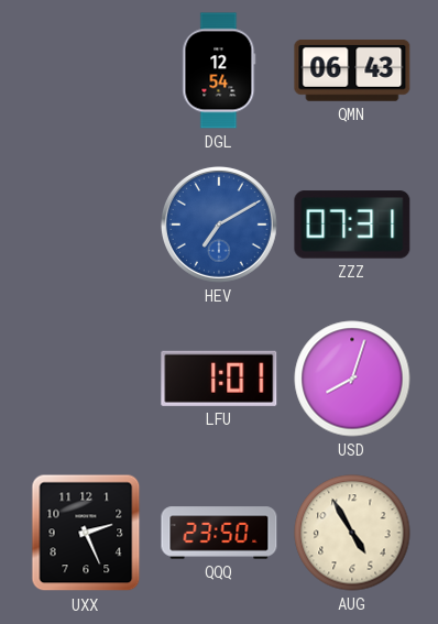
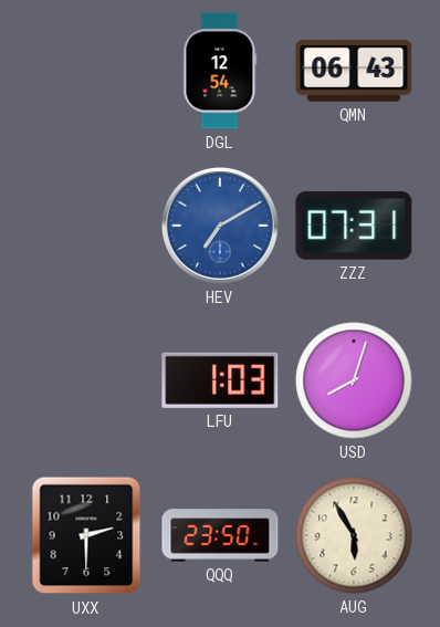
LFU: 1:01 -> 1:03 (220, 380)
UXX: 2:26 -> 2:30 (86, 535)
AUG: 4:55 -> 5:55 (354, 535)
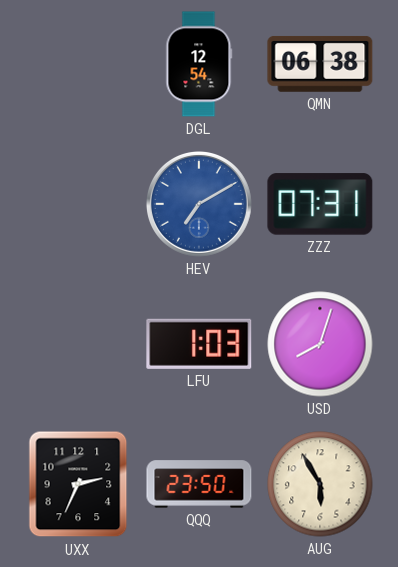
QMN: 06:43 -> 06:38 (320, 64)
UXX: 2:30 -> 2:34 (78, 484)
